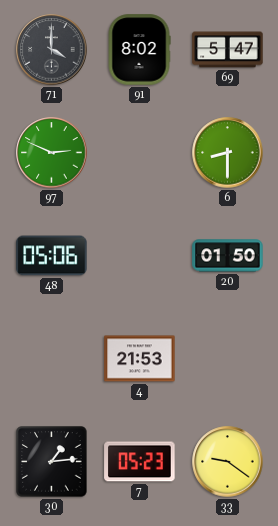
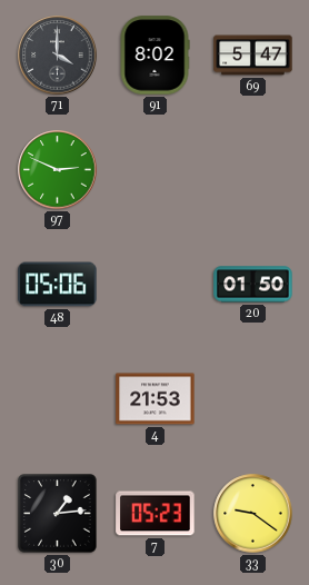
6: 8:30 -> none (228, 153)
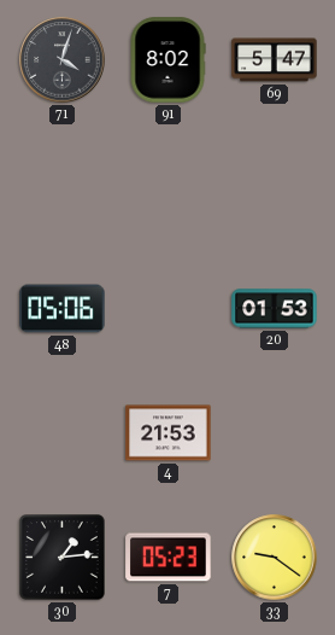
71: 4:00 -> 4:03 (63, 60)
97: 2:49 -> none (58, 170)
20: 01:50 -> 01:53 (275, 309)
